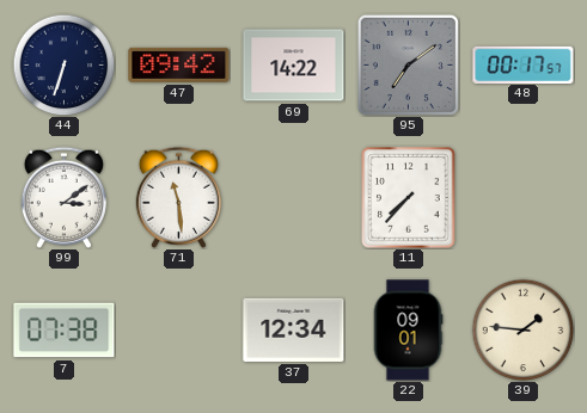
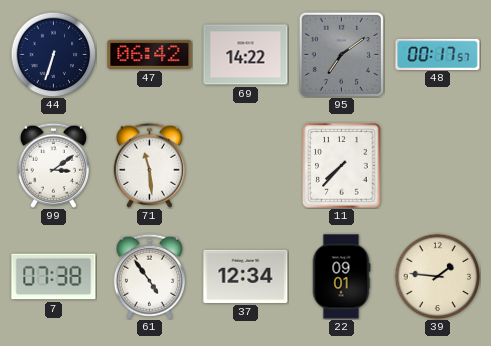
47: 09:42 -> 06:42 (150, 54)
61: none -> 4:54 (149, 276)
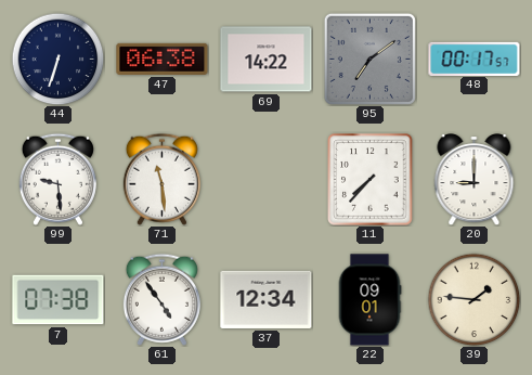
47: 06:42 -> 06:38 (163, 59)
99: 3:09 -> 9:29 (57, 179)
20: none -> 9:00 (475, 180)
